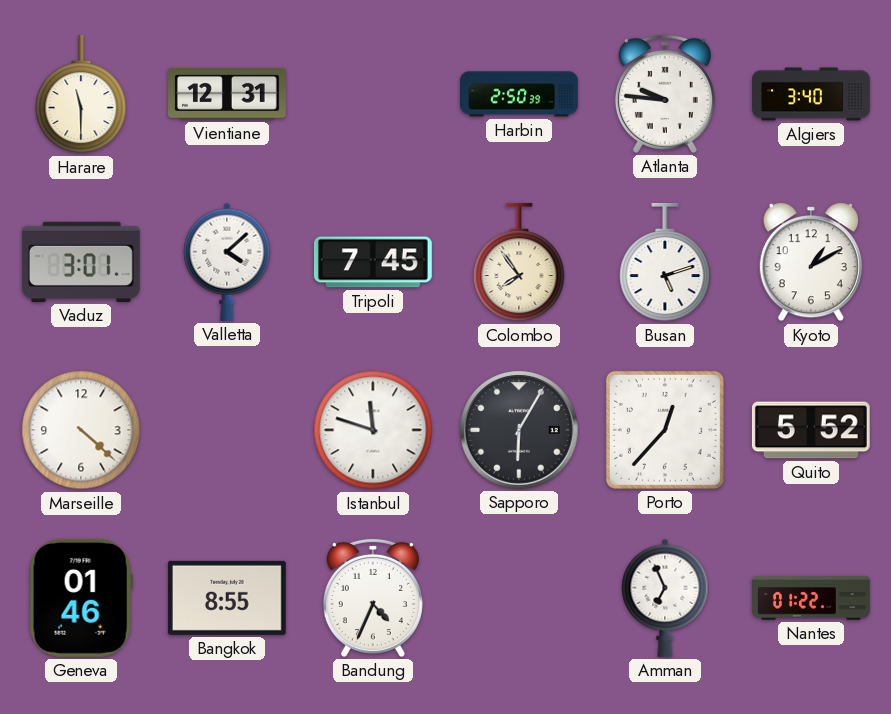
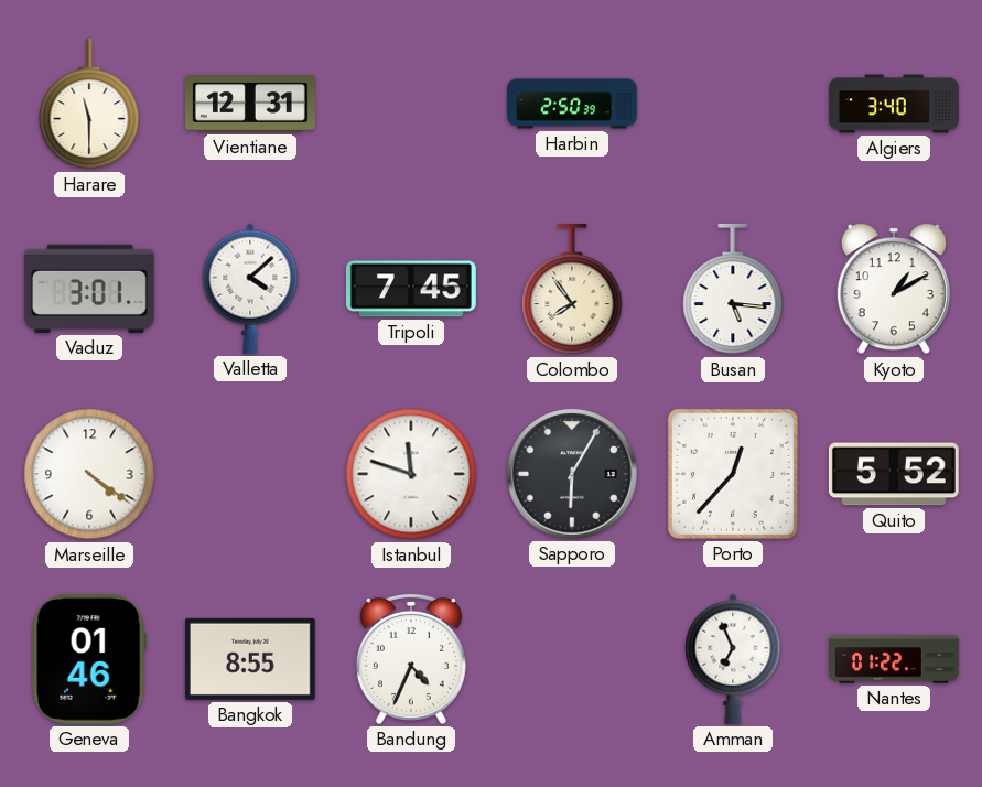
Atlanta: 9:46 -> none (665, 94)
Busan: 5:12 -> 5:16 (733, 289)
Marseille: 4:22 -> 4:21 (89, 474)
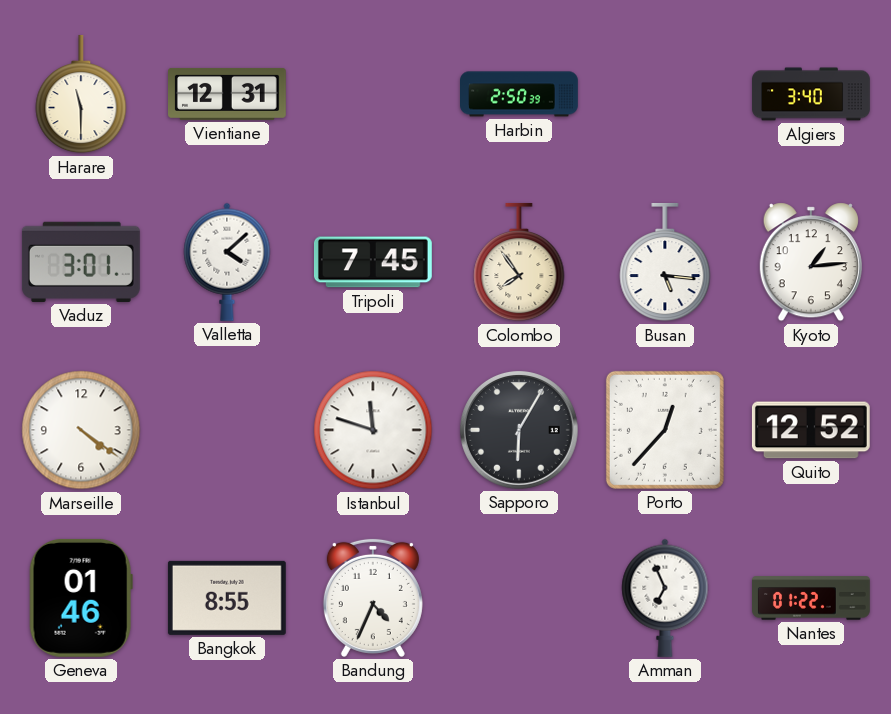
Kyoto: 1:10 -> 1:14 (811, 262)
Quito: 5:52 -> 12:52 (811, 430)
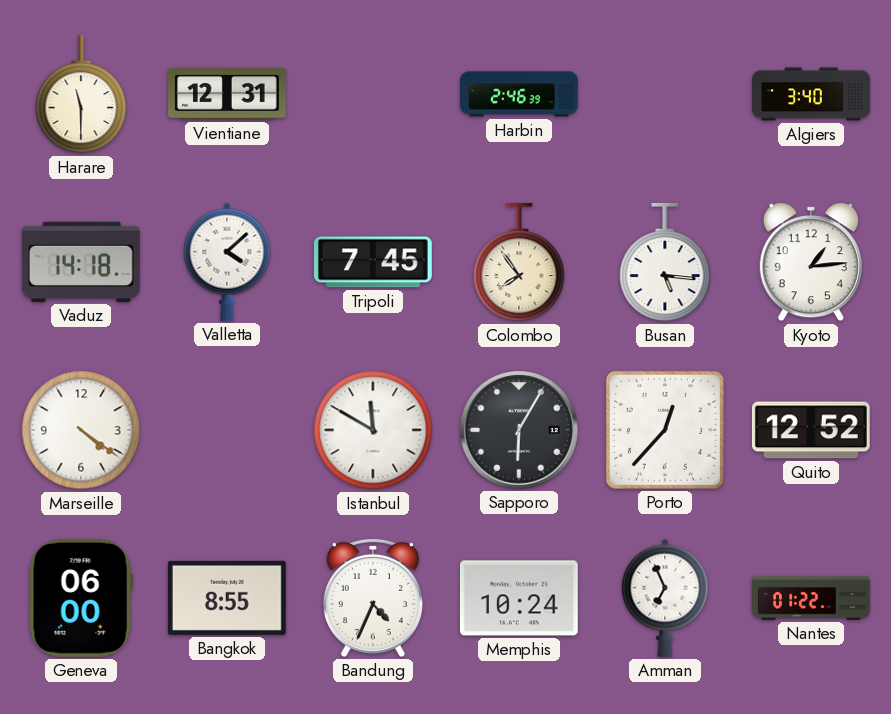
Harbin: 2:50 -> 2:46 (520, 94)
Vaduz: 3:01 -> 14:18 (81, 262)
Istanbul: 11:48 -> 11:50 (373, 430)
Geneva: 01:46 -> 06:00 (81, 598)
Memphis: none -> 10:24 (519, 598)
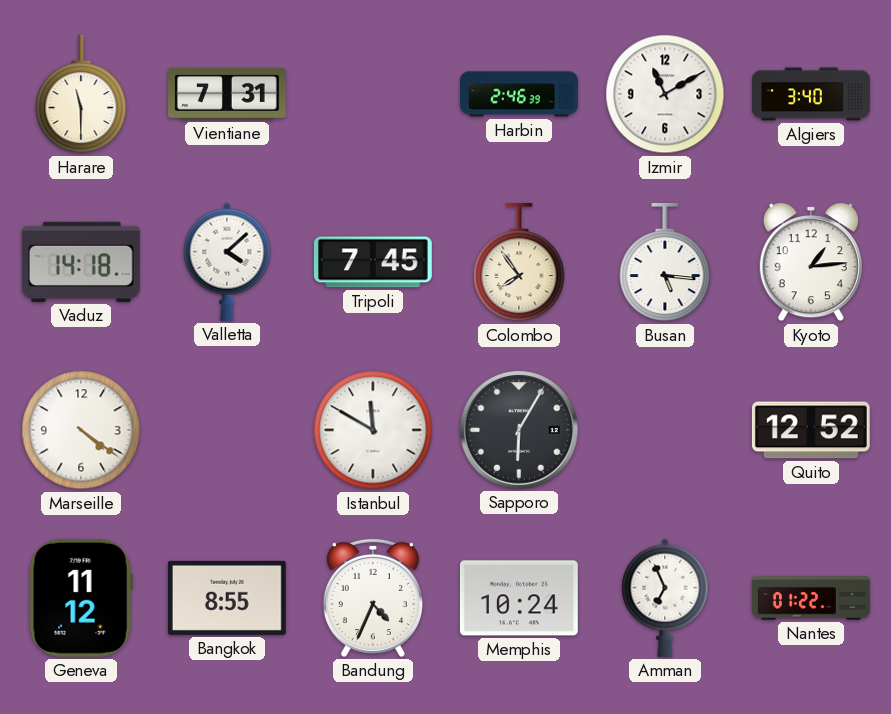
Vientiane: 12:31 -> 7:31 (228, 94)
Izmir: none -> 11:10 (665, 94)
Porto: 12:37 -> none (665, 430)
Geneva: 06:00 -> 11:12 (81, 598)
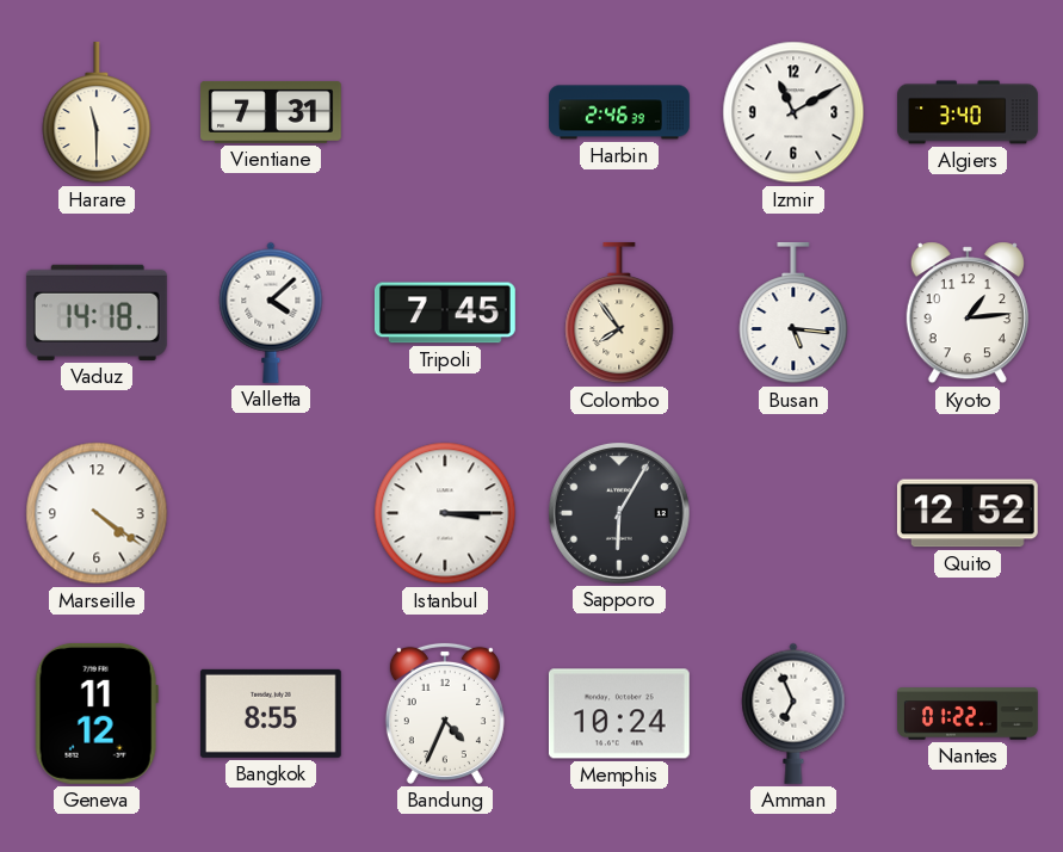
Istanbul: 11:50 -> 3:15 (445, 513)
